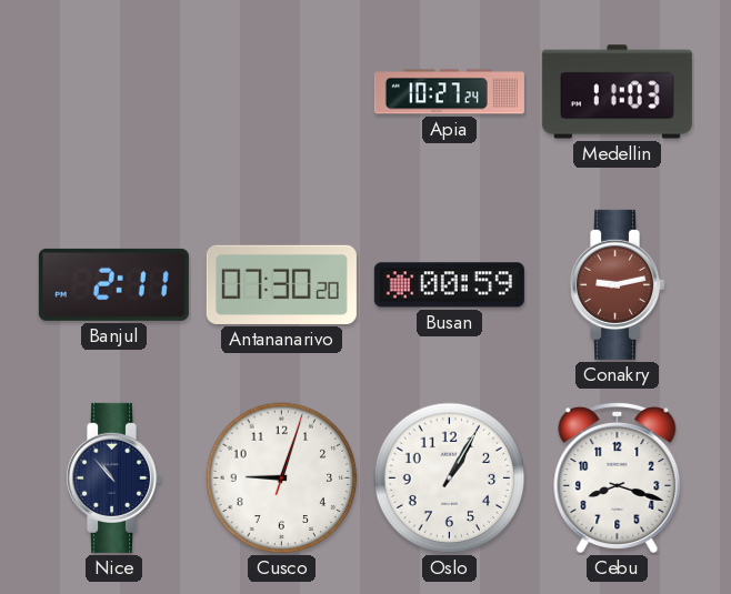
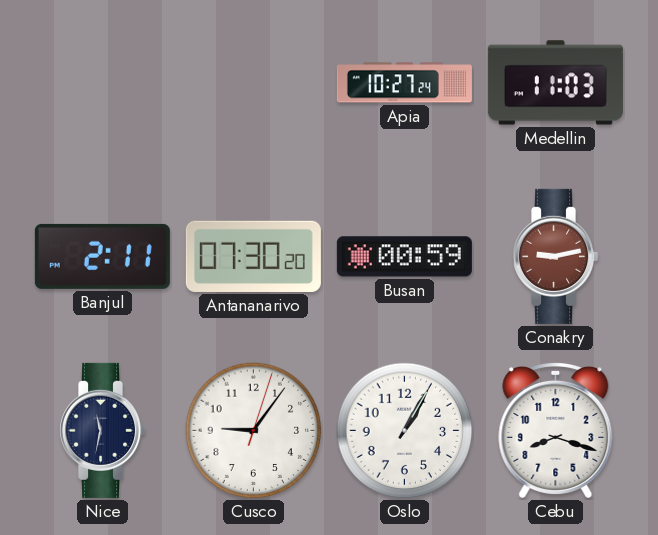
Nice: 10:53 -> 11:32 (103, 430)
Cusco: 9:03 -> 9:06 (254, 431)
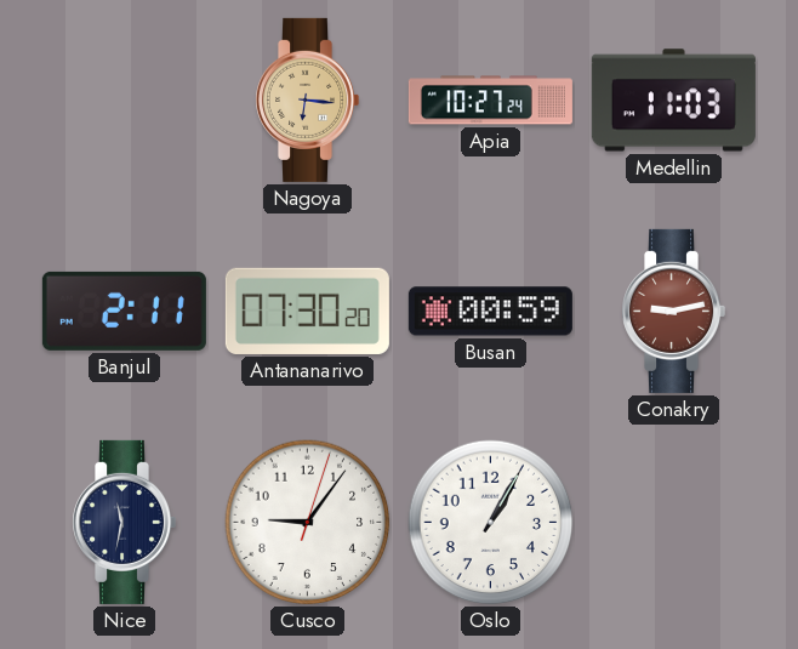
Nagoya: none -> 6:16 (308, 99)
Cebu: 8:18 -> none (556, 430)
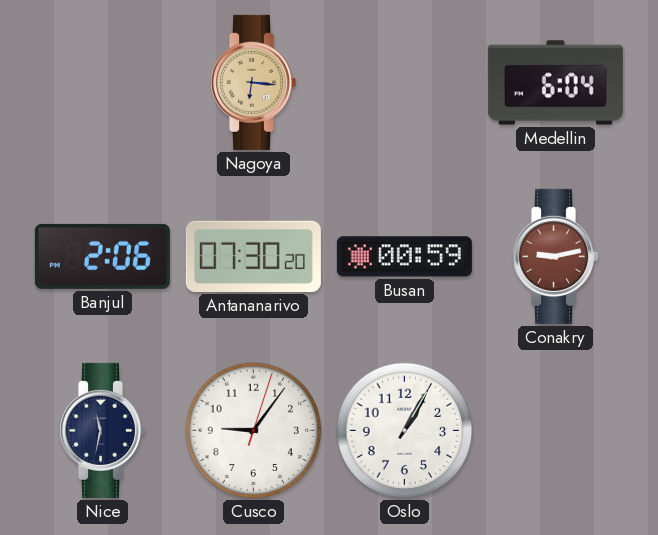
Apia: 10:27 -> none (490, 101)
Medellin: 11:03 -> 6:04 (555, 83)
Banjul: 2:11 -> 2:06 (102, 256)
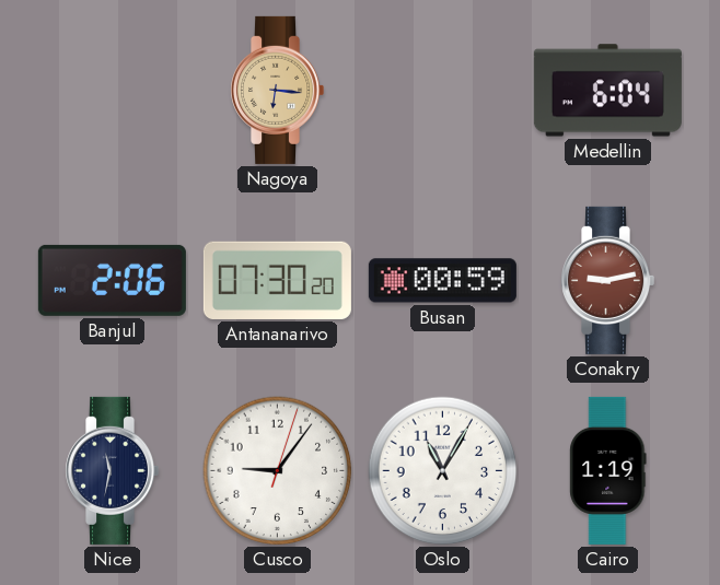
Oslo: 1:05 -> 11:05 (443, 471)
Cairo: none -> 1:19 (608, 470)
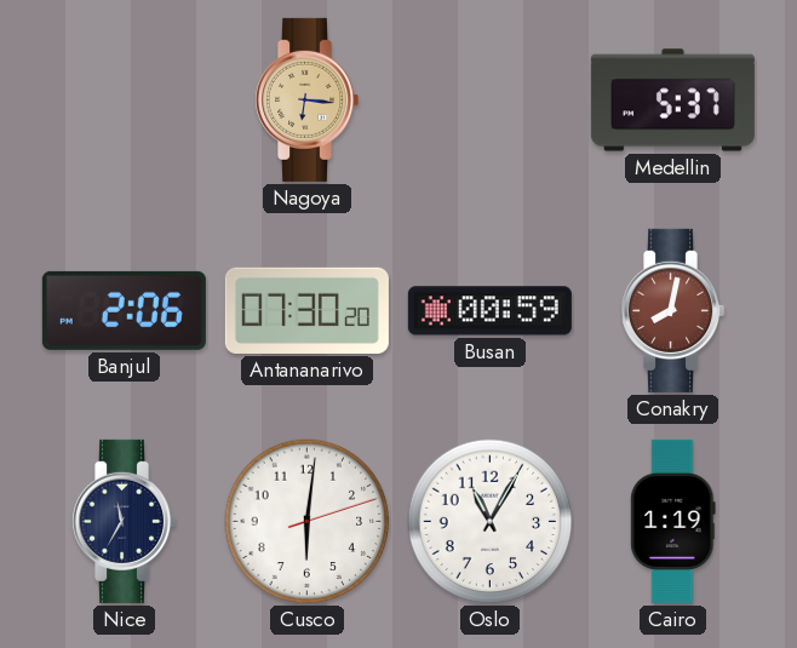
Medellin: 6:04 -> 5:37 (672, 101)
Conakry: 9:13 -> 8:02 (673, 310)
Nice: 11:32 -> 11:35 (125, 521)
Cusco: 9:06 -> 6:01 (308, 522)
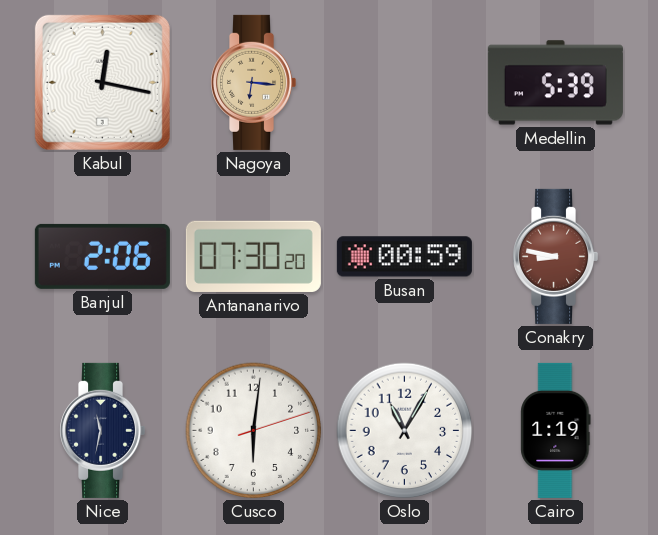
Kabul: none -> 12:17 (102, 82)
Medellin: 5:37 -> 5:39 (555, 83)
Conakry: 8:02 -> 8:47 (556, 256)
Nice: 11:35 -> 11:32 (103, 430)
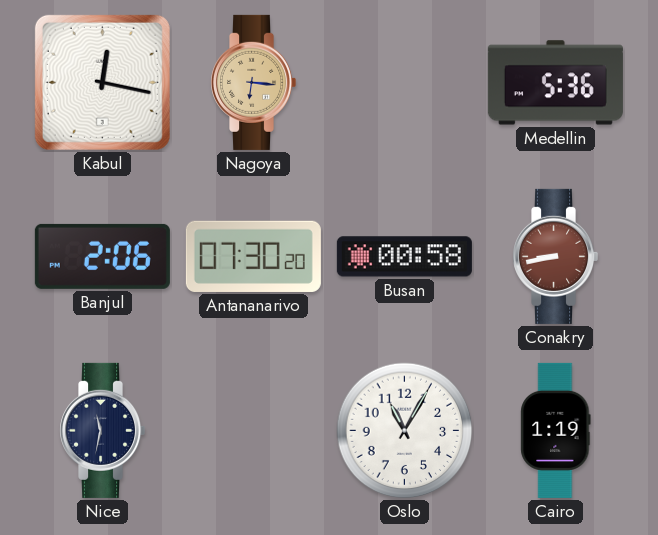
Medellin: 5:39 -> 5:36 (555, 83)
Busan: 00:59 -> 00:58 (404, 257)
Conakry: 8:47 -> 8:43 (556, 256)
Cusco: 6:01 -> none (254, 431)
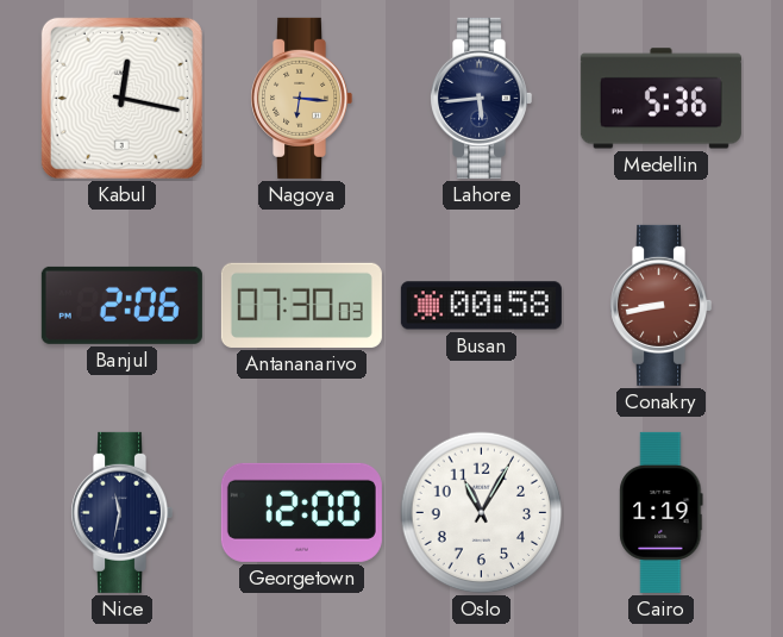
Lahore: none -> 5:44 (482, 98)
Antananarivo: 07:30:20 -> 07:30:03 (301, 305)
Georgetown: none -> 12:00 (301, 512)
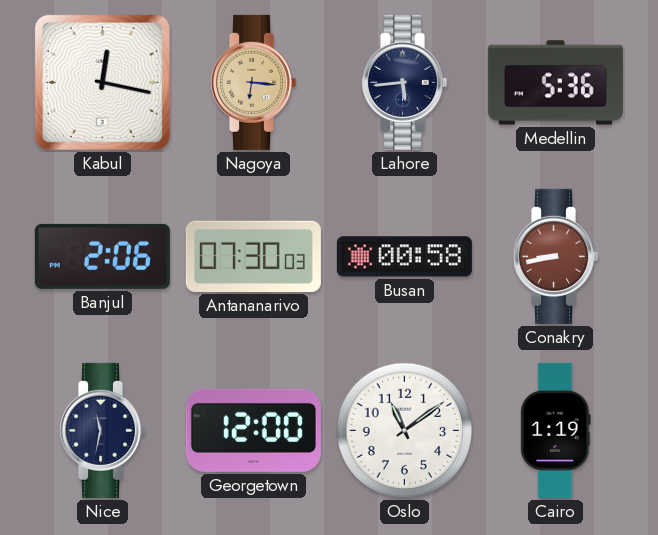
Oslo: 11:05 -> 11:09 (405, 431)
